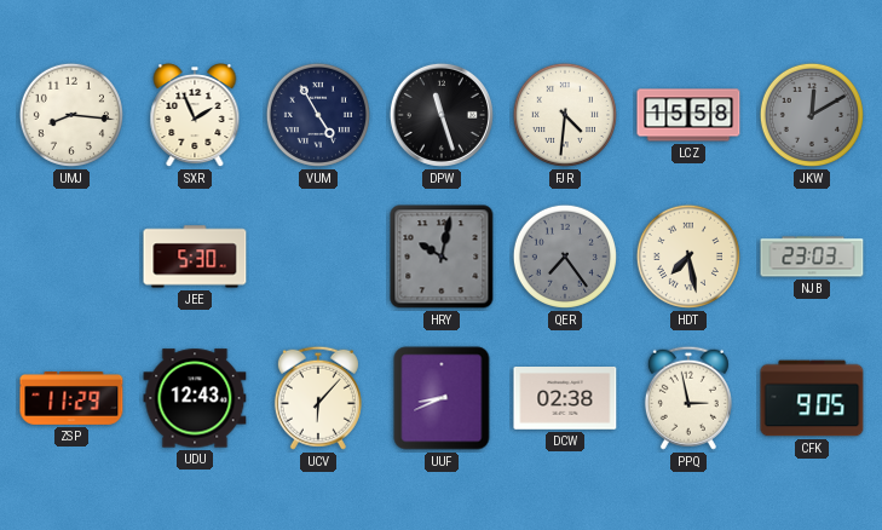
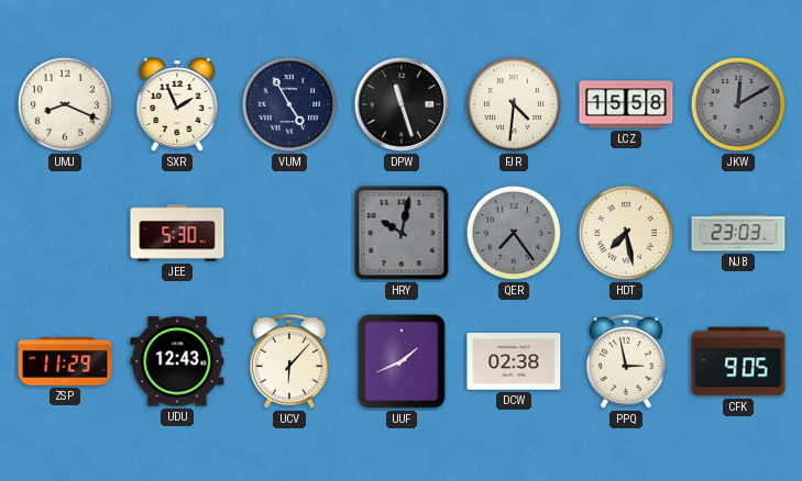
UMJ: 8:16 -> 8:19 (65, 104)
UUF: 8:41 -> 1:41 (402, 361)
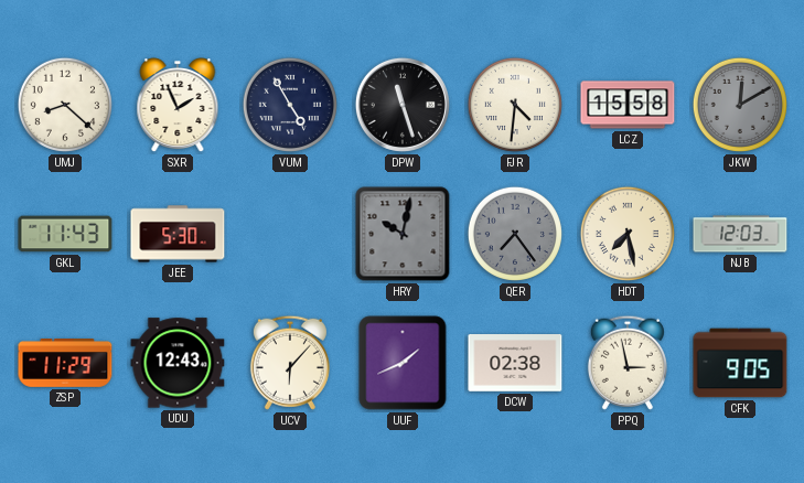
UMJ: 8:19 -> 8:22 (65, 105)
GKL: none -> 11:43 (65, 234)
NJB: 23:03 -> 12:03 (740, 234)
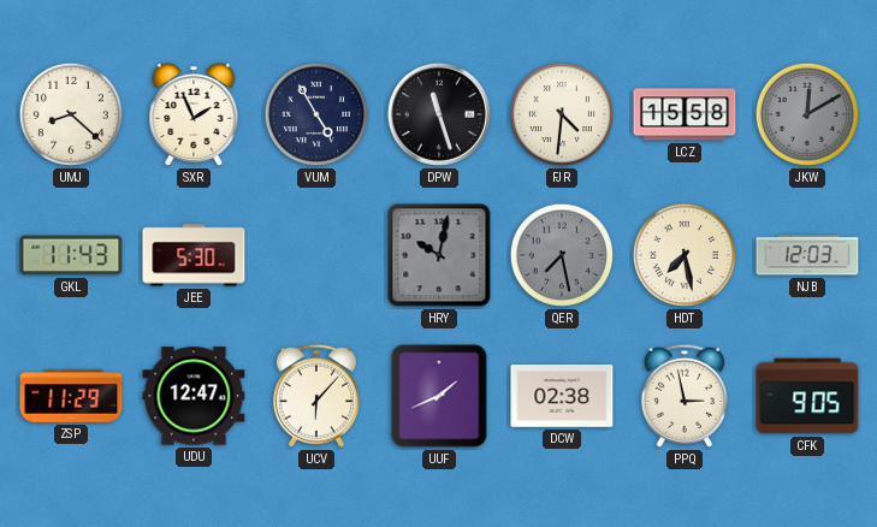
QER: 7:24 -> 7:28 (562, 255)
UDU: 12:43 -> 12:47 (194, 396)
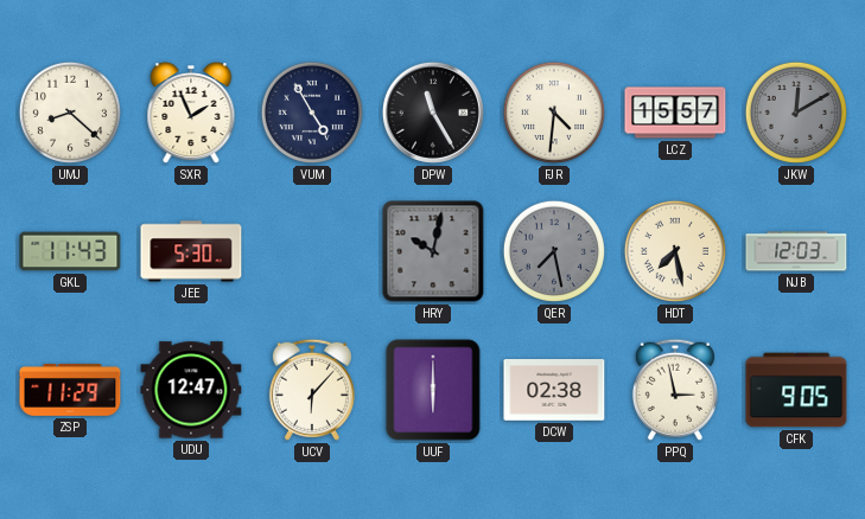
DPW: 11:27 -> 11:25 (433, 113)
LCZ: 15:58 -> 15:57 (675, 113)
UUF: 1:41 -> 6:00 (433, 390)
